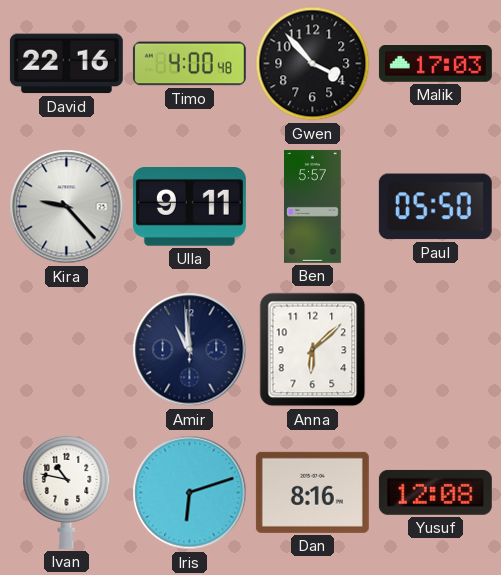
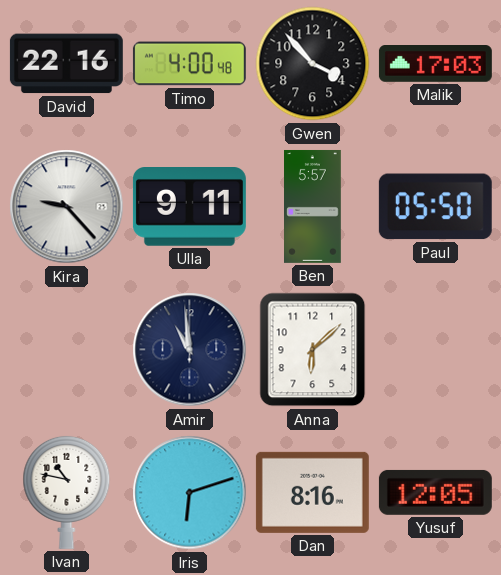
Yusuf: 12:08 -> 12:05 (435, 492)
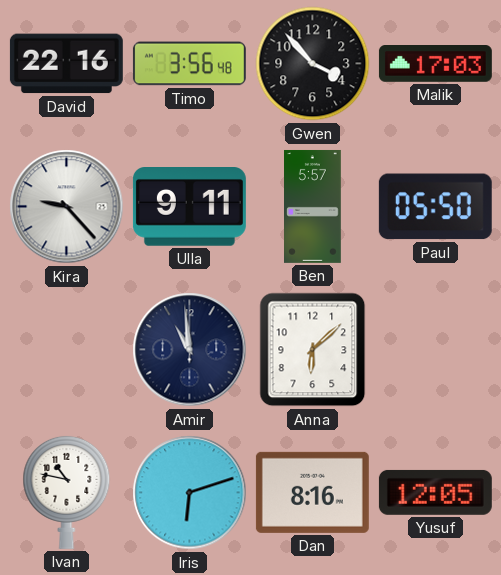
Timo: 4:00 -> 3:56 (189, 64)
